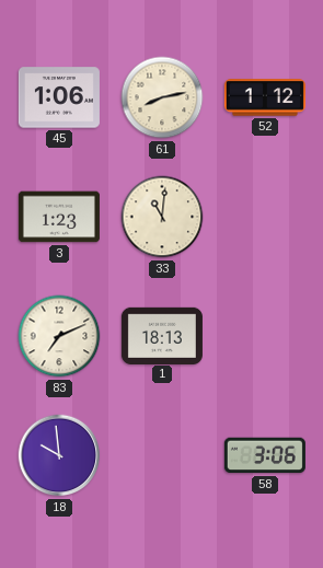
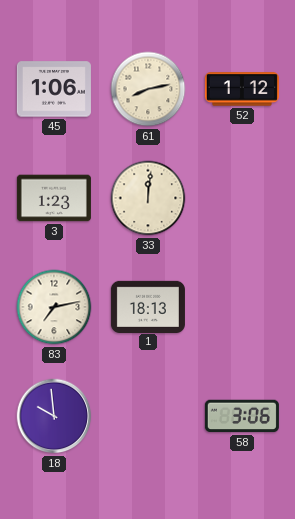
33: 11:01 -> 12:01 (148, 198)
83: 7:11 -> 7:13 (54, 307)
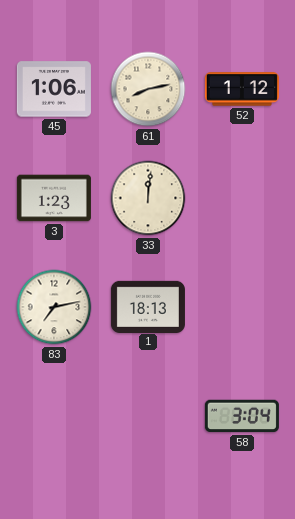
18: 9:59 -> none (54, 416)
58: 3:06 -> 3:04 (242, 416)
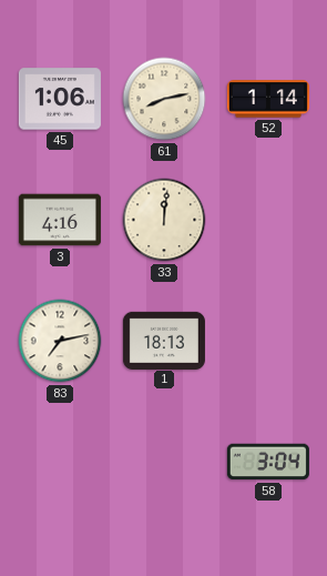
52: 1:12 -> 1:14 (268, 99)
3: 1:23 -> 4:16 (60, 220)
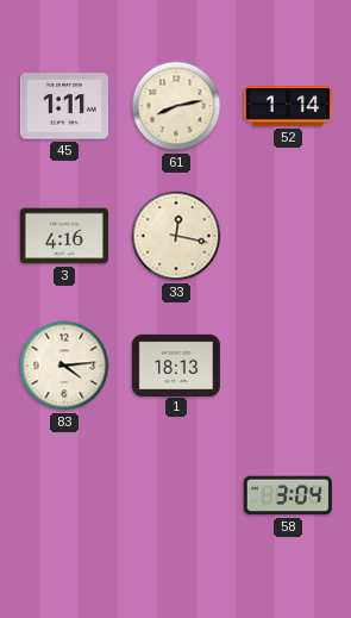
45: 1:06 -> 1:11 (64, 106)
33: 12:01 -> 12:17 (176, 236)
83: 7:13 -> 4:14 (64, 366)
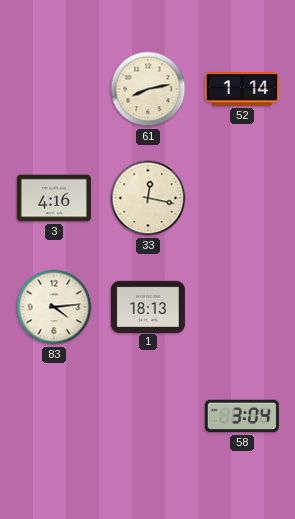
45: 1:11 -> none (64, 106)
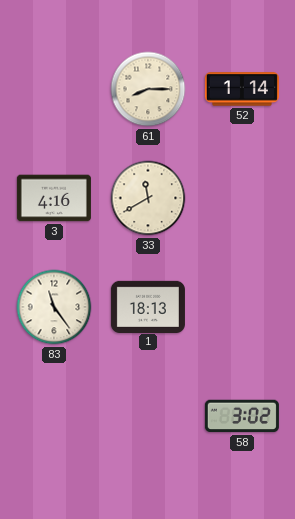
61: 8:13 -> 8:15 (148, 89)
33: 12:17 -> 11:40 (148, 198)
83: 4:14 -> 11:24 (54, 307)
58: 3:04 -> 3:02 (242, 416)
